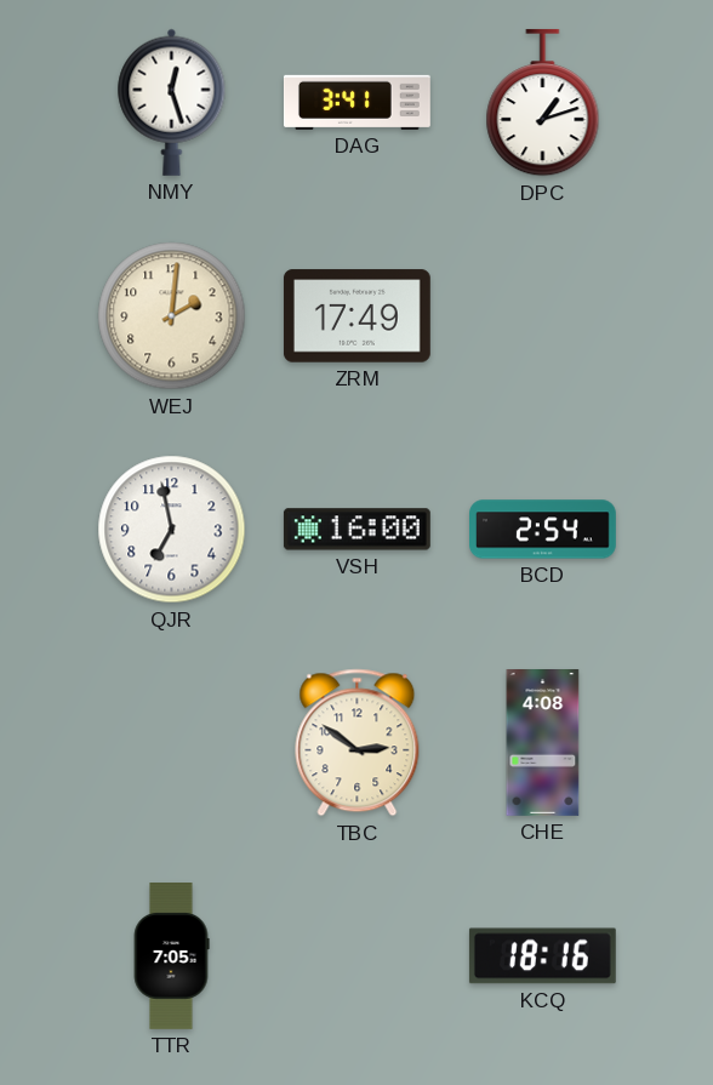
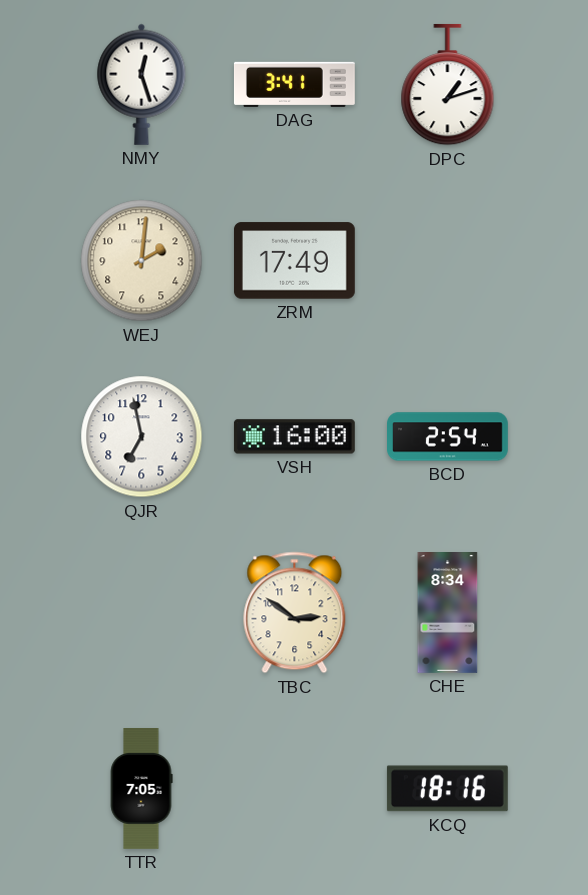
CHE: 4:08 -> 8:34 (448, 613)
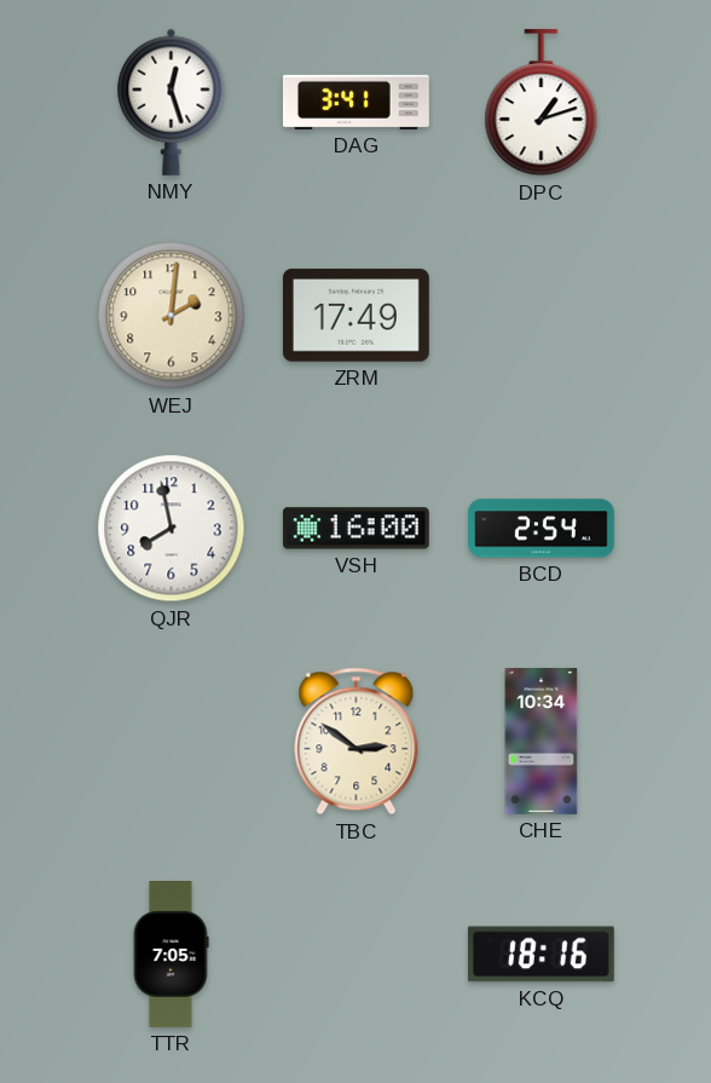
QJR: 6:58 -> 7:58 (172, 529)
CHE: 8:34 -> 10:34 (542, 742)
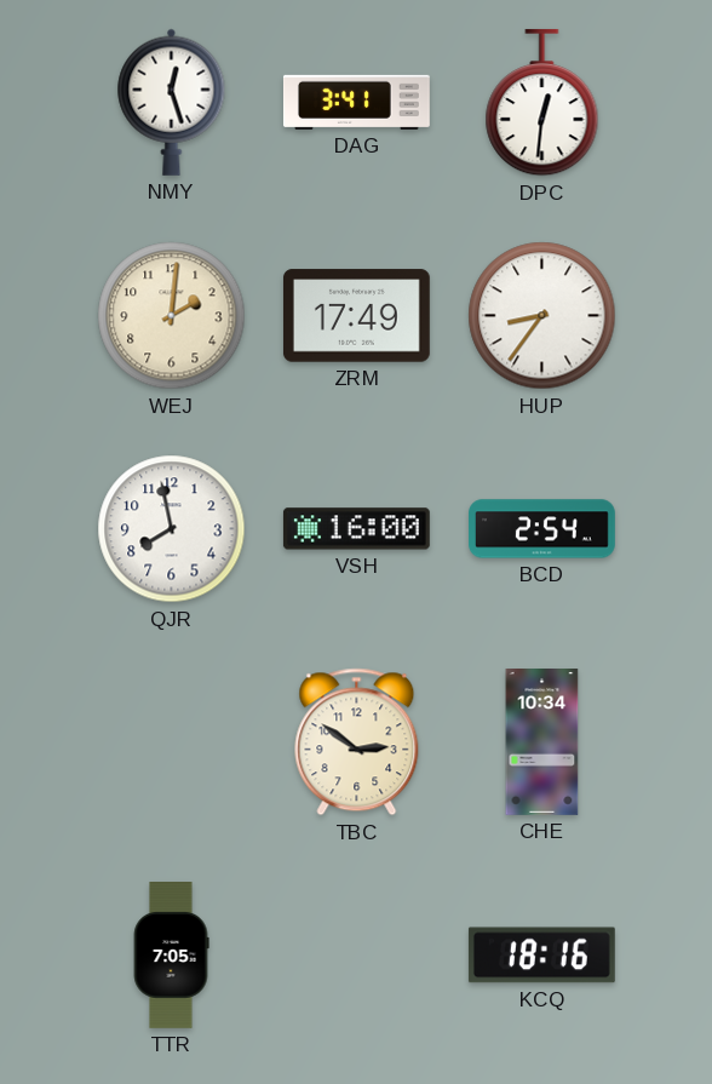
DPC: 1:12 -> 12:31 (542, 103)
HUP: none -> 8:36 (542, 316)
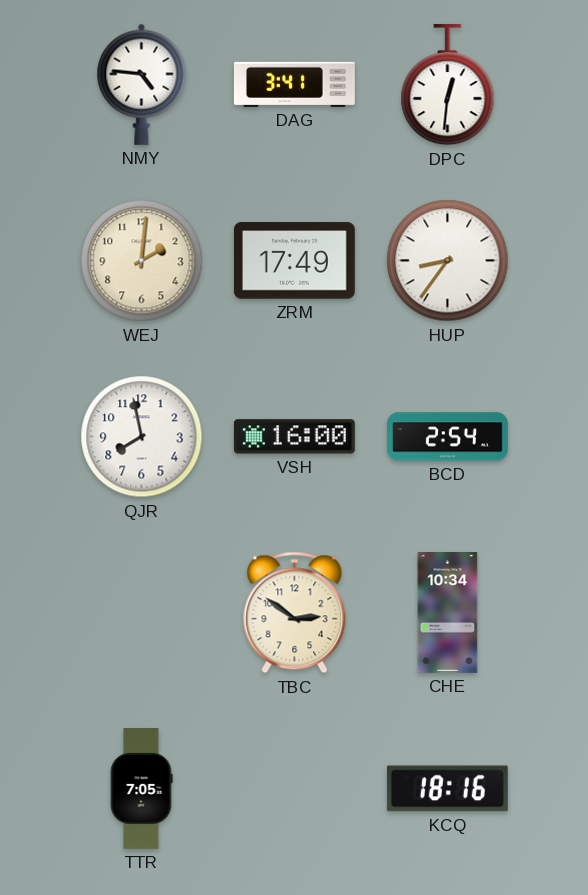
NMY: 12:27 -> 4:46 (142, 84)
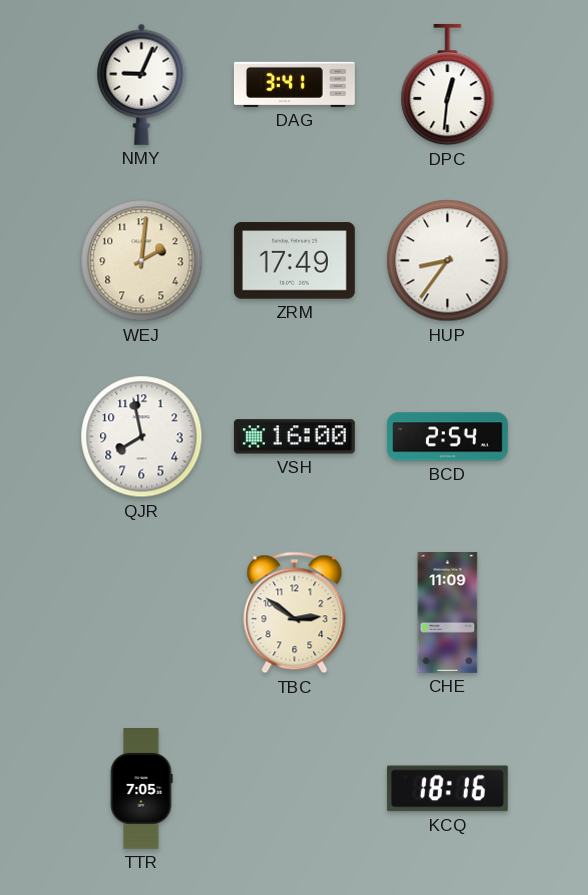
NMY: 4:46 -> 9:04 (142, 84)
CHE: 10:34 -> 11:09 (448, 613)
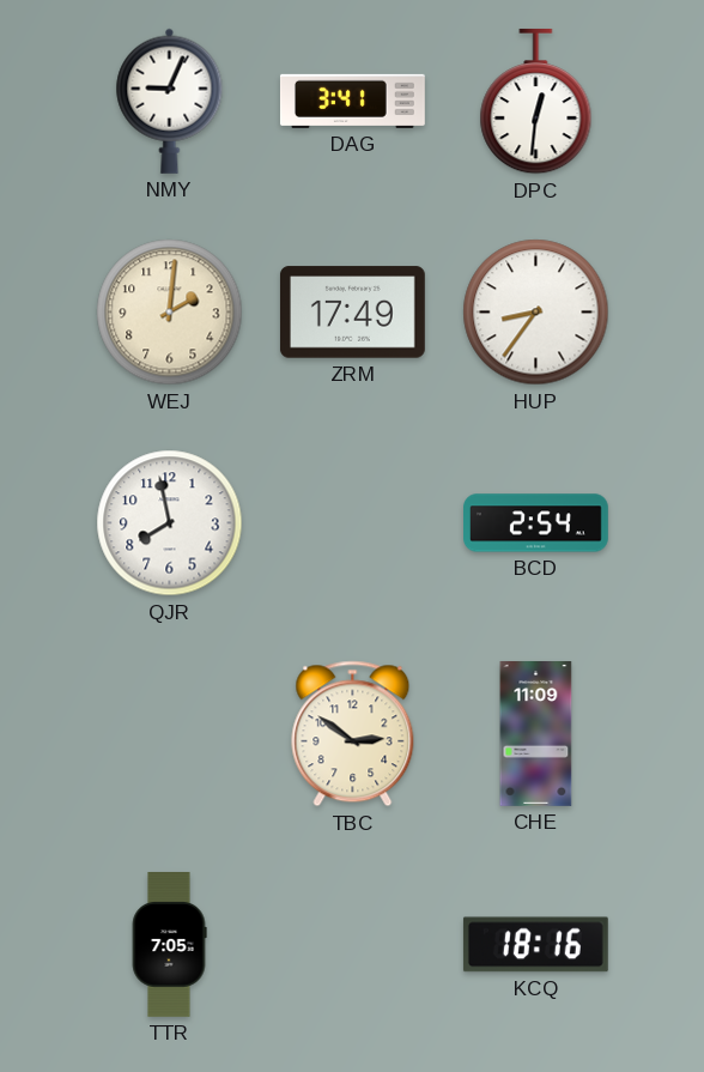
VSH: 16:00 -> none (294, 437)
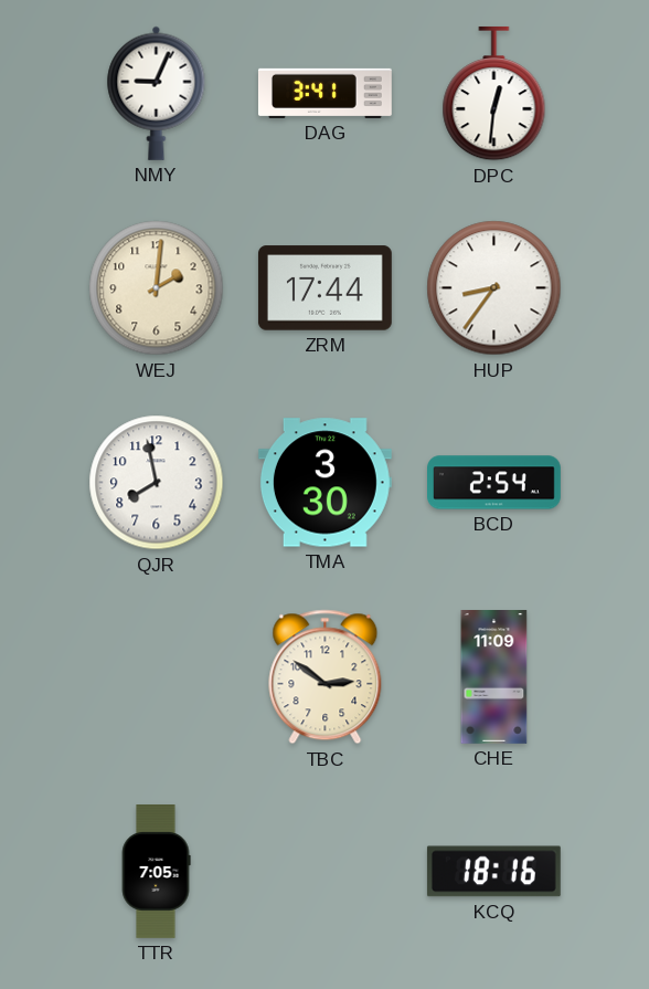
ZRM: 17:49 -> 17:44 (324, 288)
TMA: none -> 3:30 (324, 483)
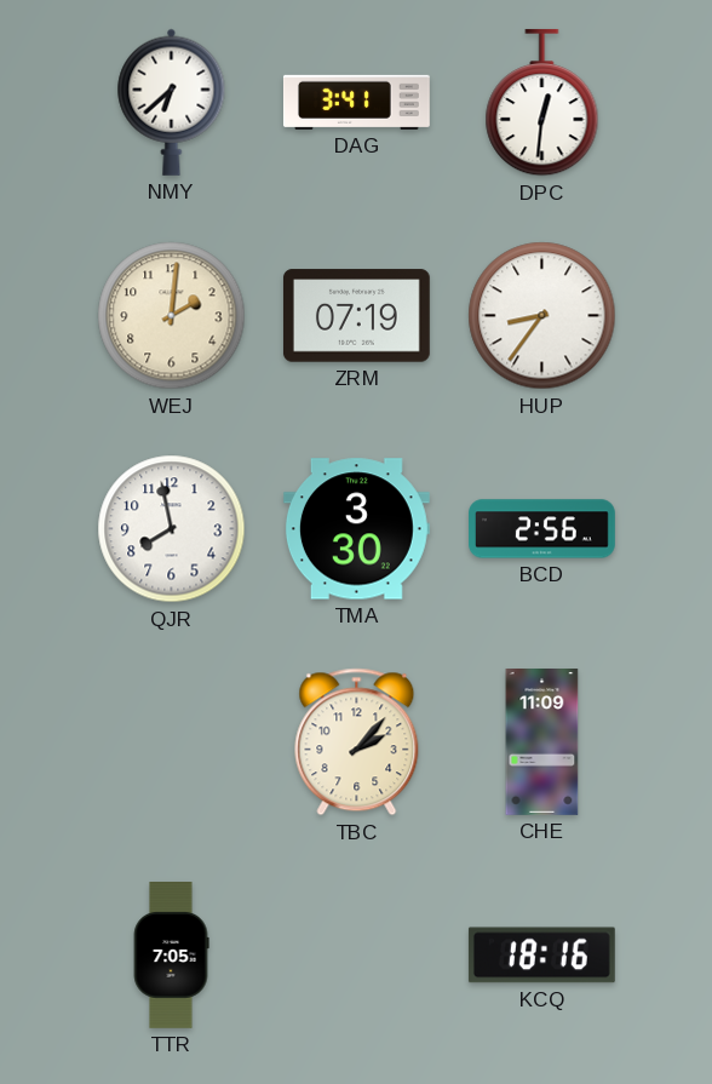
NMY: 9:04 -> 6:38 (172, 102)
ZRM: 17:44 -> 07:19 (356, 316)
BCD: 2:54 -> 2:56 (542, 529)
TBC: 2:51 -> 2:07 (357, 742)
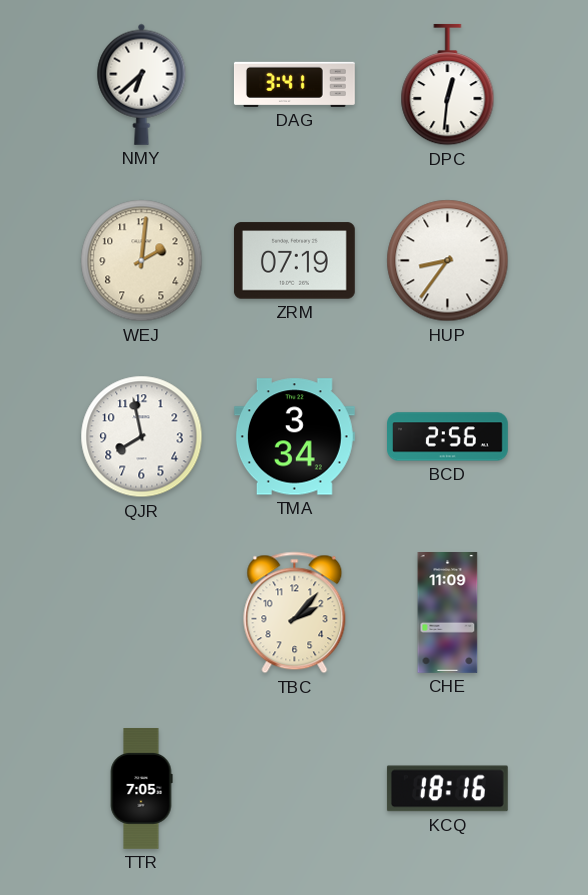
TMA: 3:30 -> 3:34 (294, 437)
